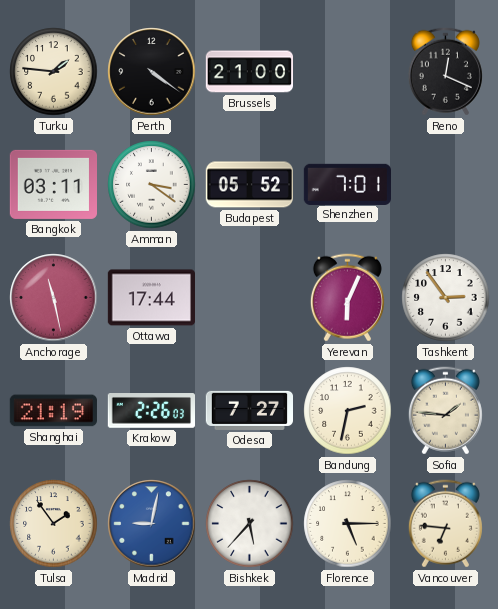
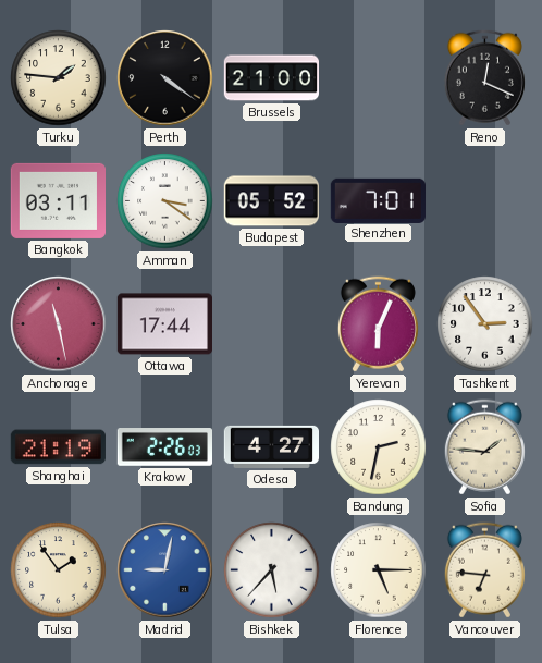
Odesa: 7:27 -> 4:27 (271, 446)
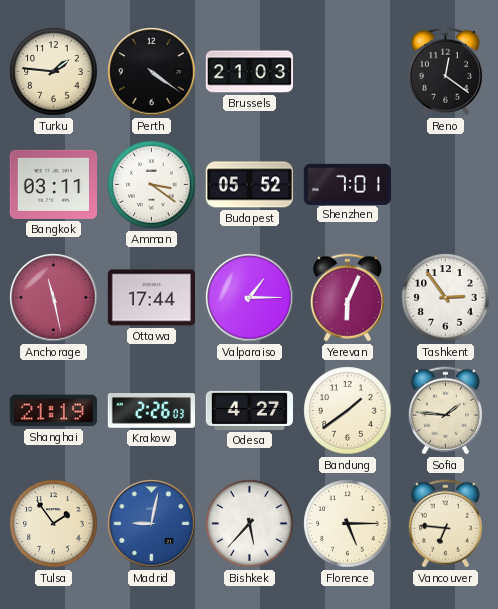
Brussels: 21:00 -> 21:03 (249, 72)
Reno: 12:19 -> 12:21 (445, 72)
Valparaiso: none -> 1:15 (250, 298)
Bandung: 2:32 -> 1:39 (348, 411)
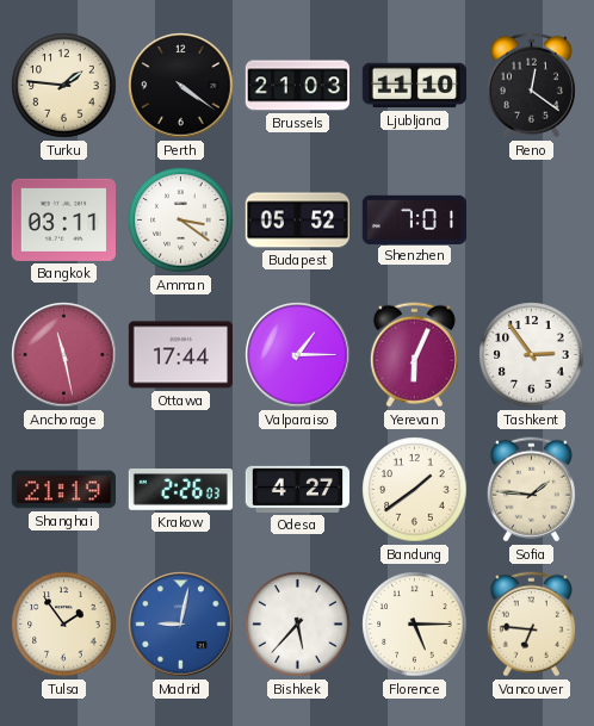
Ljubljana: none -> 11:10 (414, 86)
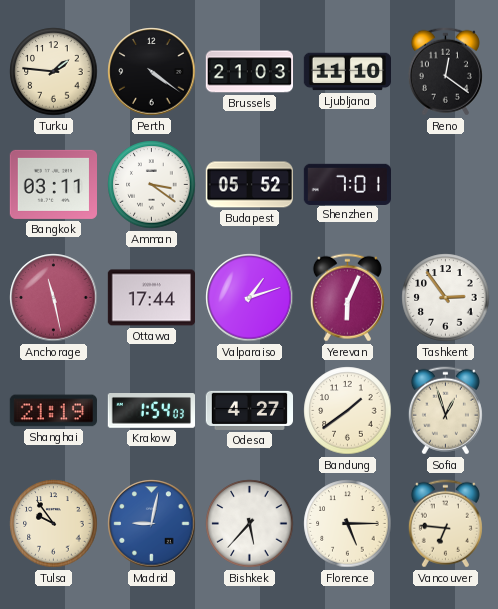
Valparaiso: 1:15 -> 1:12 (250, 298)
Krakow: 2:26 -> 1:54 (151, 411)
Sofia: 1:46 -> 12:57 (445, 411)
Tulsa: 1:54 -> 9:54 (54, 524)
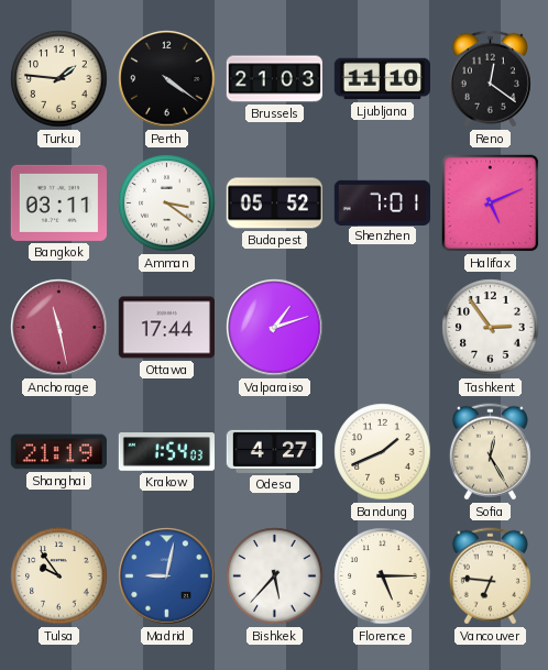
Halifax: none -> 5:11 (491, 204)
Yerevan: 6:04 -> none (347, 298)
Bandung: 1:39 -> 1:41 (383, 452)
Sofia: 12:57 -> 12:25 (490, 452)
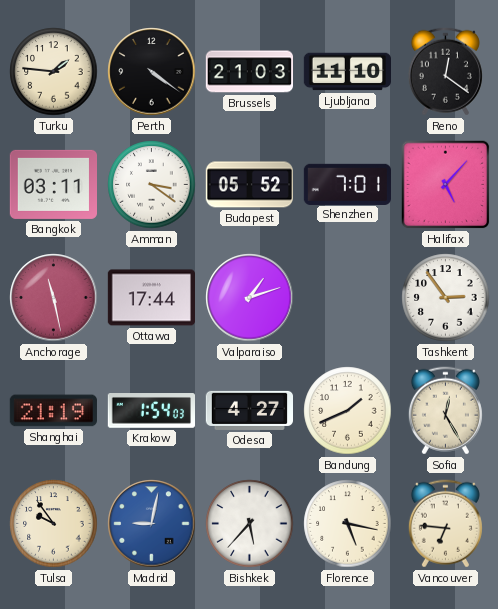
Halifax: 5:11 -> 5:07 (446, 185)
Florence: 5:15 -> 5:17 (348, 524)
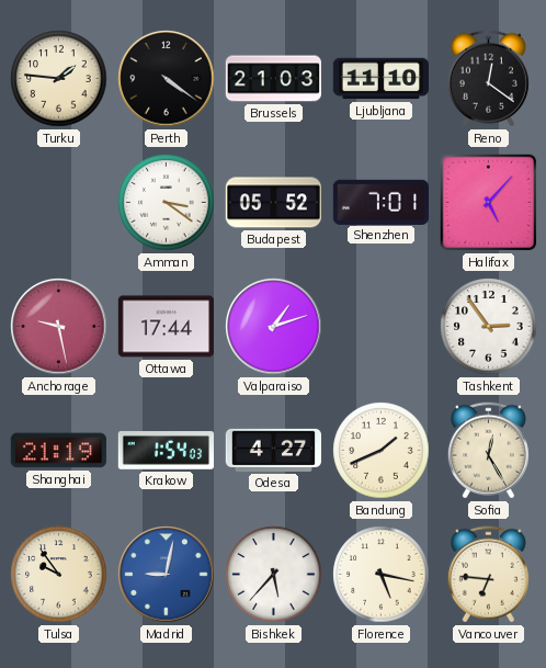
Bangkok: 03:11 -> none (53, 184)
Anchorage: 11:28 -> 9:28 (59, 327)
